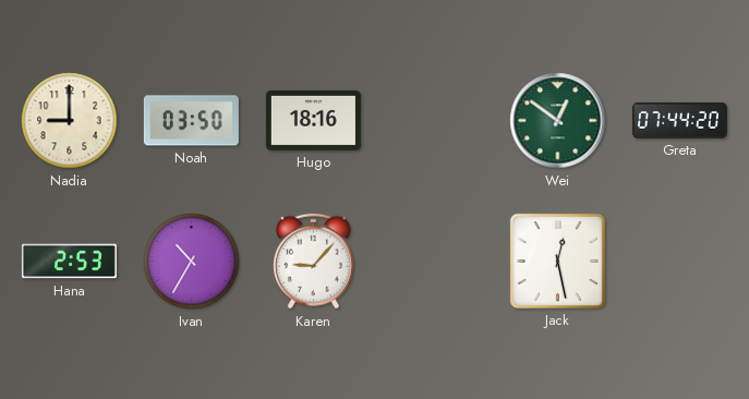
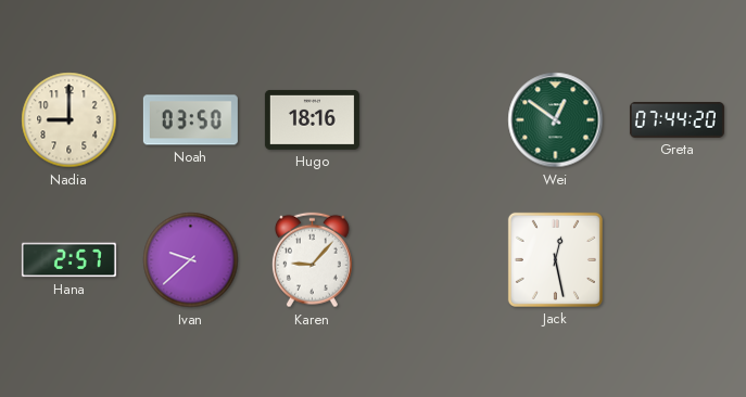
Hana: 2:53 -> 2:57 (68, 260)
Ivan: 10:35 -> 9:38 (191, 260)
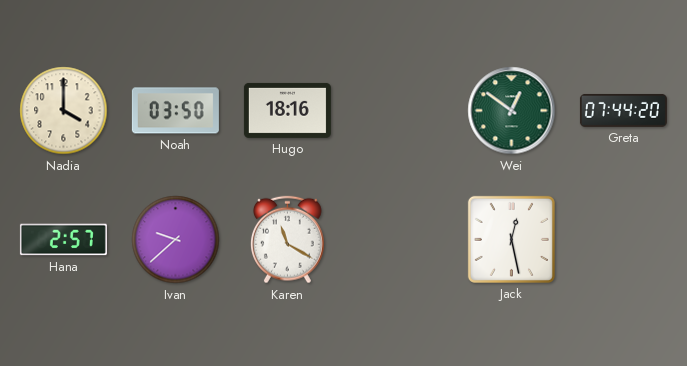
Nadia: 9:00 -> 4:00 (64, 111)
Karen: 9:07 -> 11:20 (287, 240)
